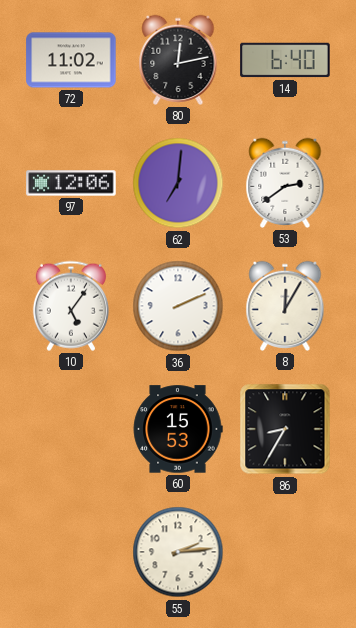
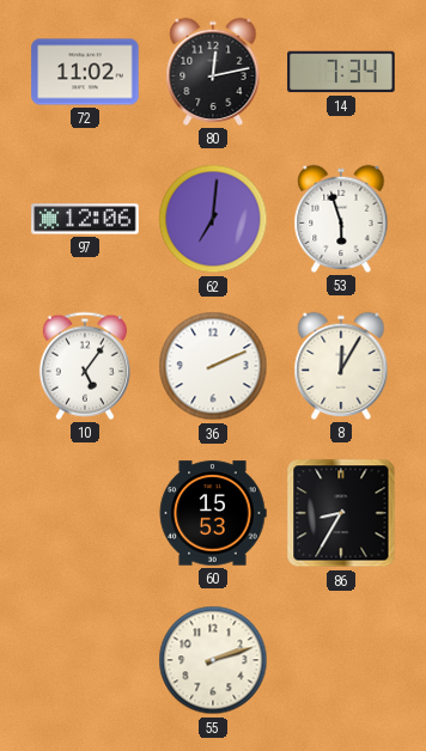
14: 6:40 -> 7:34 (341, 72)
53: 2:39 -> 5:57 (341, 219)
55: 2:14 -> 2:12 (213, 660)
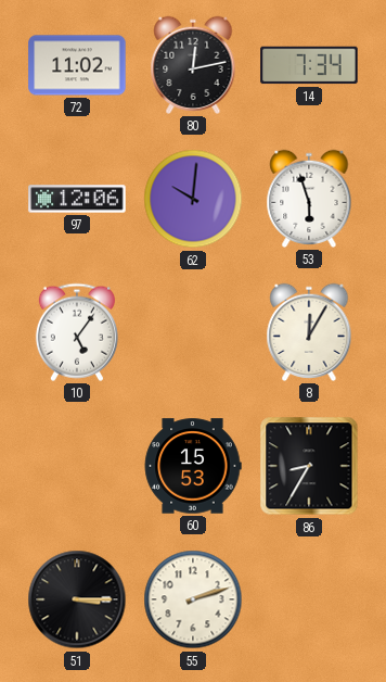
62: 7:01 -> 10:01 (193, 199)
36: 2:11 -> none (213, 366)
51: none -> 3:15 (77, 599)
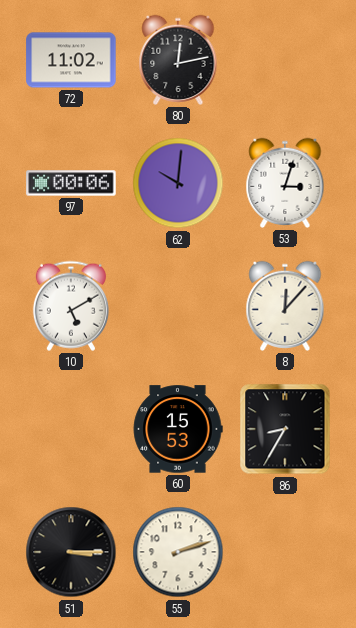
14: 7:34 -> none (309, 65)
97: 12:06 -> 00:06 (71, 183)
53: 5:57 -> 3:03 (285, 183)
10: 5:06 -> 5:10 (71, 306)
8: 12:05 -> 12:07 (285, 306)
